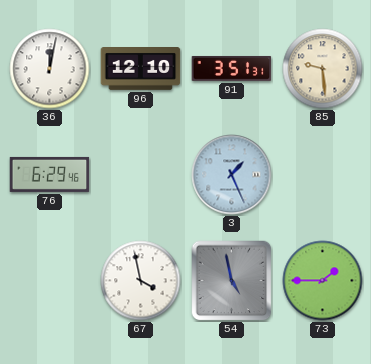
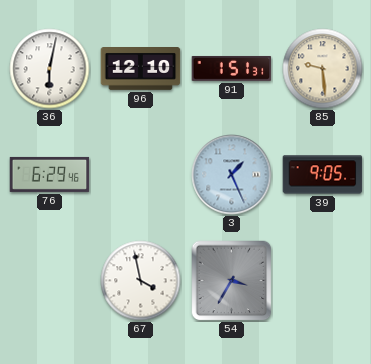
36: 12:02 -> 6:02 (50, 69)
91: 3:51 -> 1:51 (232, 68)
39: none -> 9:05 (323, 175)
54: 4:58 -> 3:35 (232, 281)
73: 1:45 -> none (323, 281)
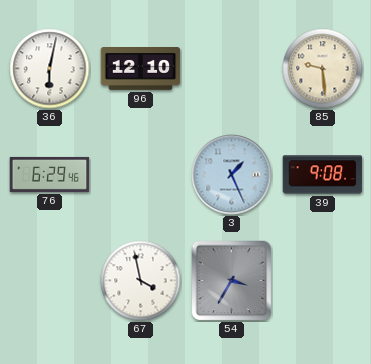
91: 1:51 -> none (232, 68)
39: 9:05 -> 9:08 (323, 175)
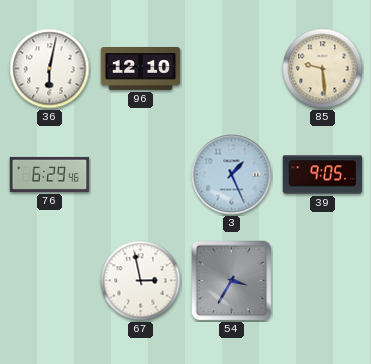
39: 9:08 -> 9:05 (323, 175)
67: 3:58 -> 2:58 (141, 281)
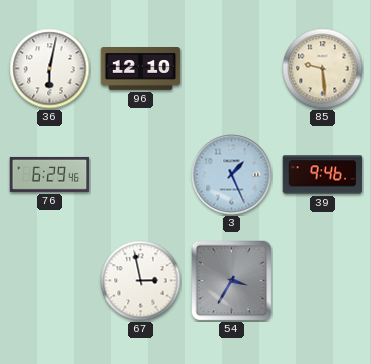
39: 9:05 -> 9:46 (323, 175)
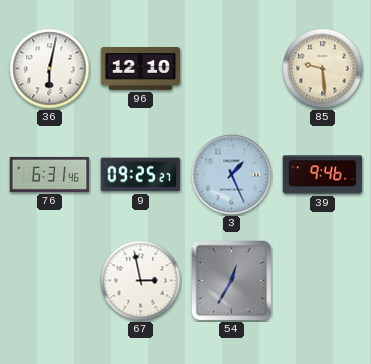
76: 6:29 -> 6:31 (50, 174)
9: none -> 09:25 (141, 175)
54: 3:35 -> 12:35 (232, 281)
